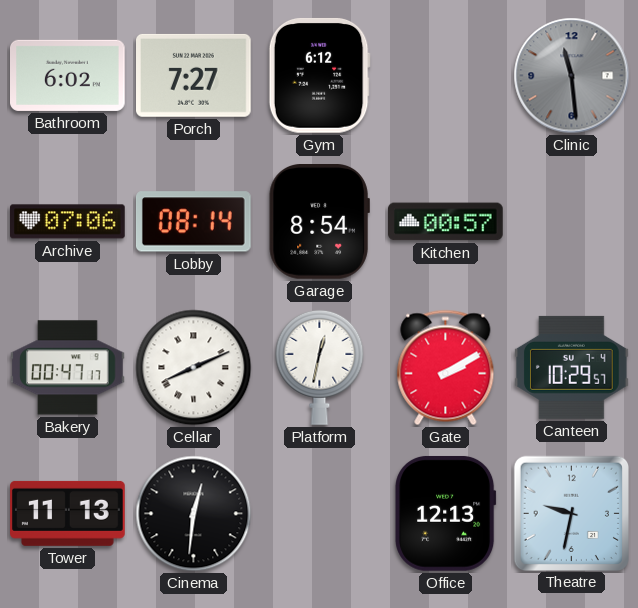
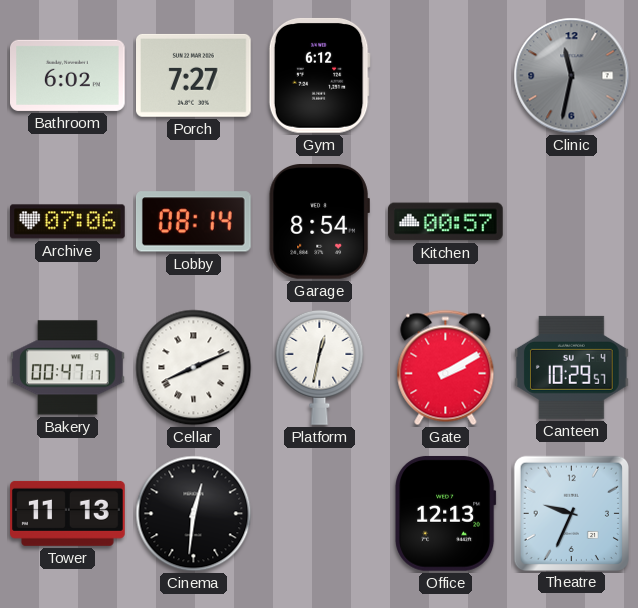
Clinic: 11:29 -> 11:32 (572, 76)
Theatre: 9:32 -> 9:34 (571, 513)
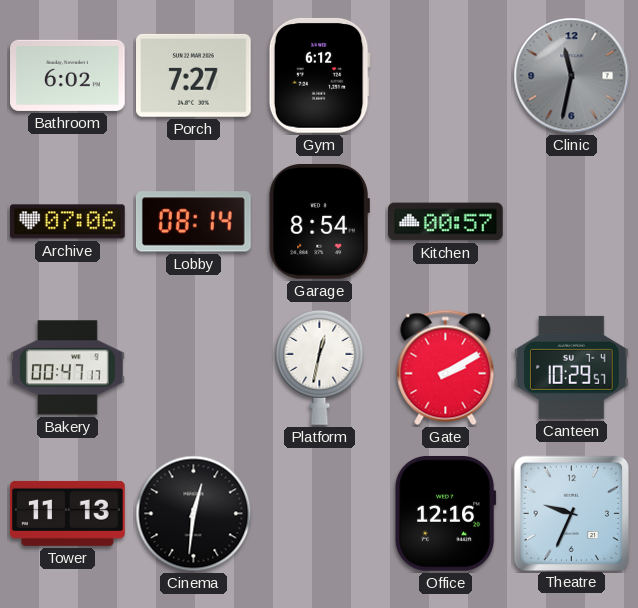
Cellar: 8:11 -> none (194, 368)
Office: 12:13 -> 12:16 (446, 514)
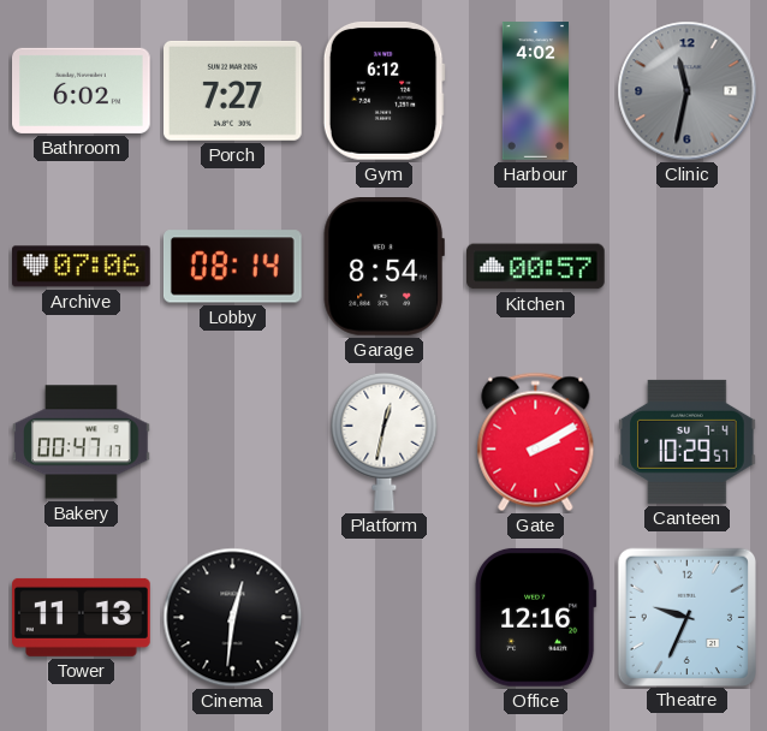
Harbour: none -> 4:02 (535, 91)
